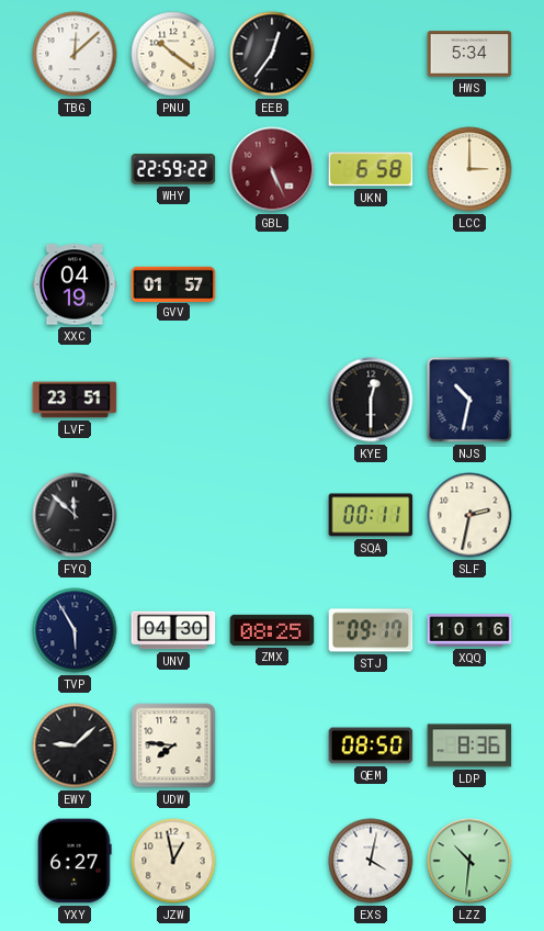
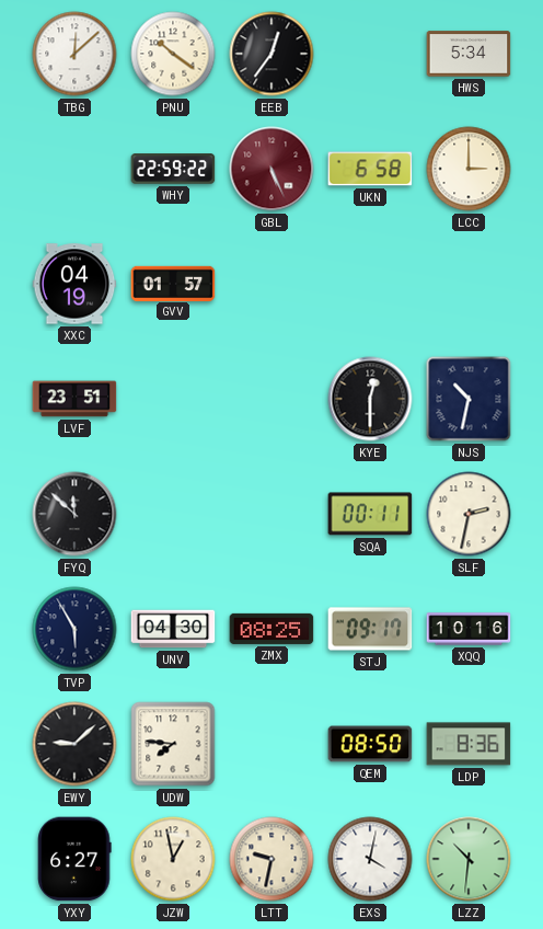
LTT: none -> 9:32 (271, 859)
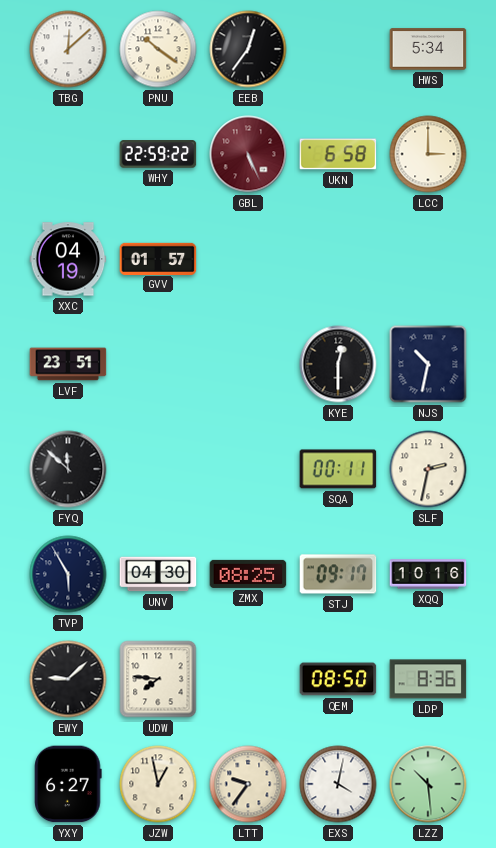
LTT: 9:32 -> 9:36 (248, 784)
LZZ: 10:31 -> 10:29 (428, 784)
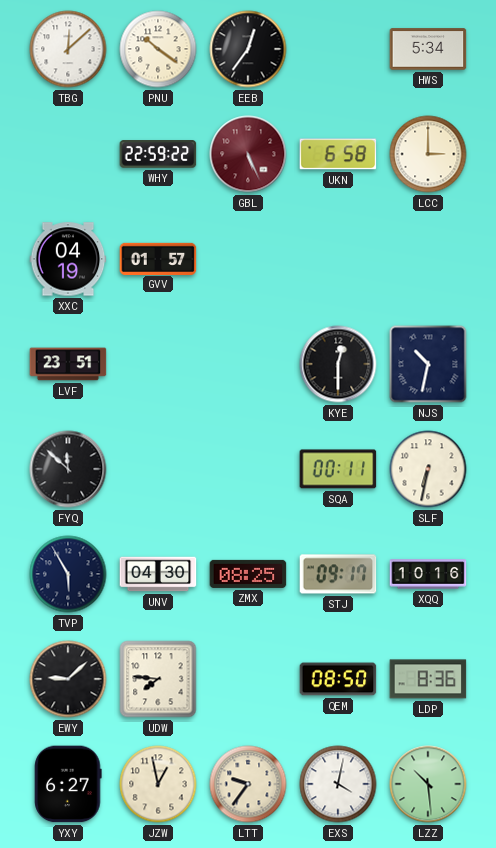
SLF: 2:32 -> 6:32 (428, 469)
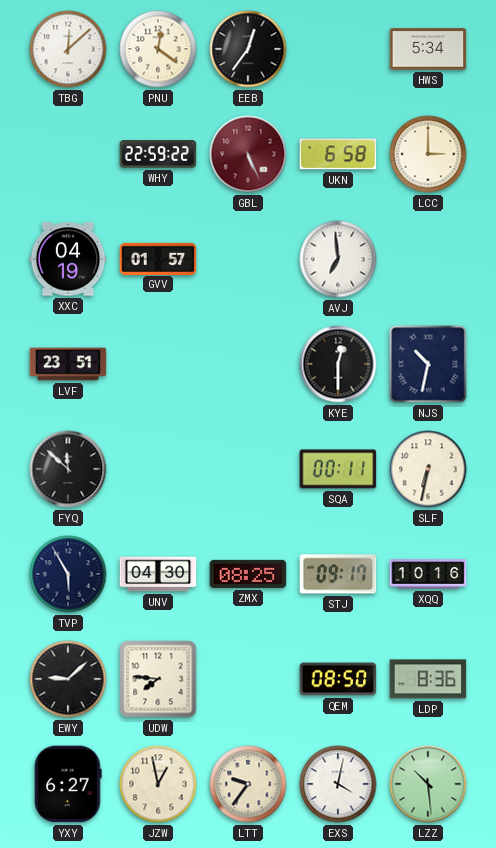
PNU: 10:21 -> 12:21 (158, 49)
AVJ: none -> 6:59 (338, 259)
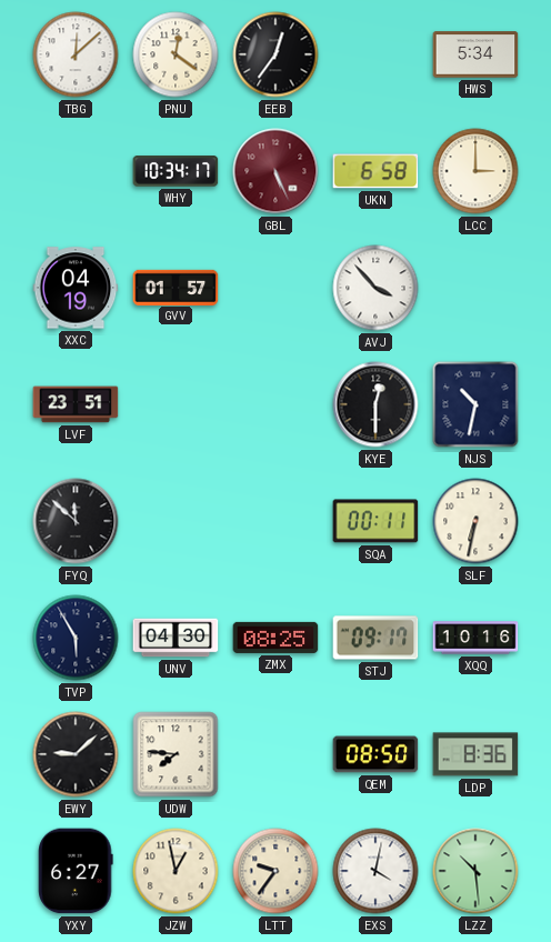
WHY: 22:59 -> 10:34 (176, 171)
AVJ: 6:59 -> 3:53 (375, 288)
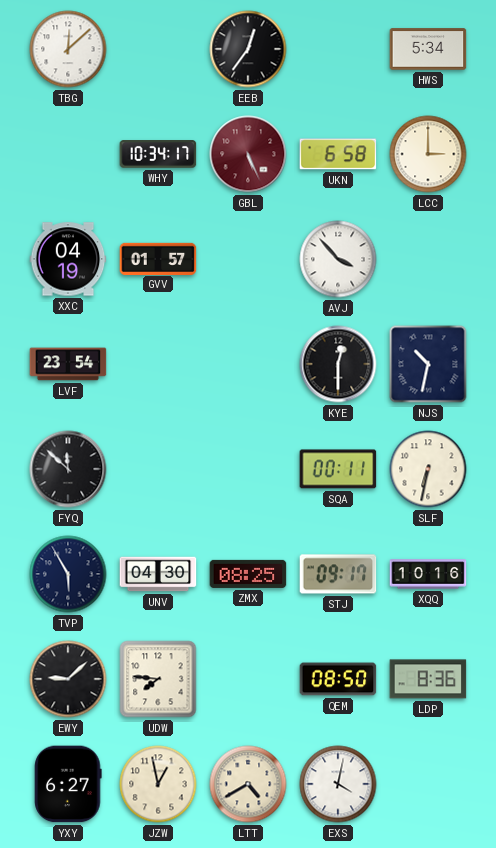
PNU: 12:21 -> none (176, 54)
LVF: 23:51 -> 23:54 (68, 364)
LTT: 9:36 -> 4:40 (248, 784)
LZZ: 10:29 -> none (475, 871)
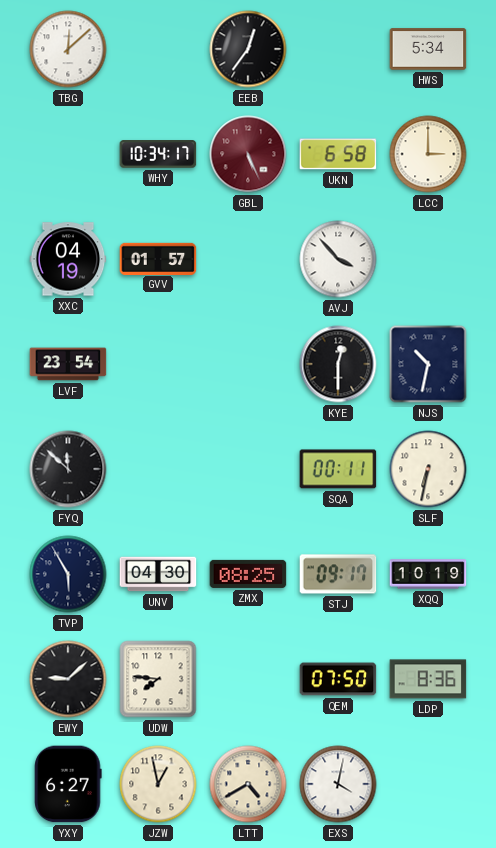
XQQ: 10:16 -> 10:19 (428, 574)
QEM: 08:50 -> 07:50 (338, 679)
